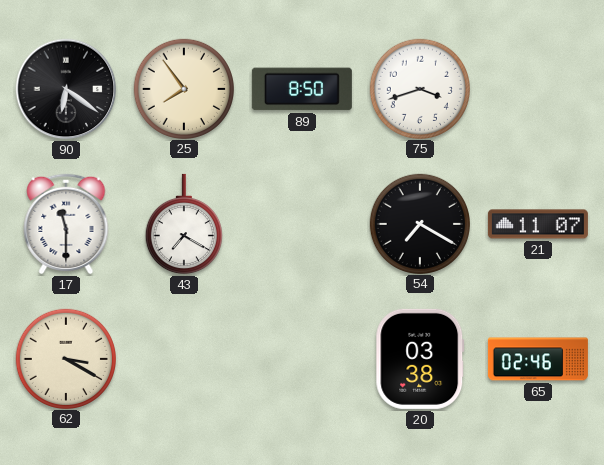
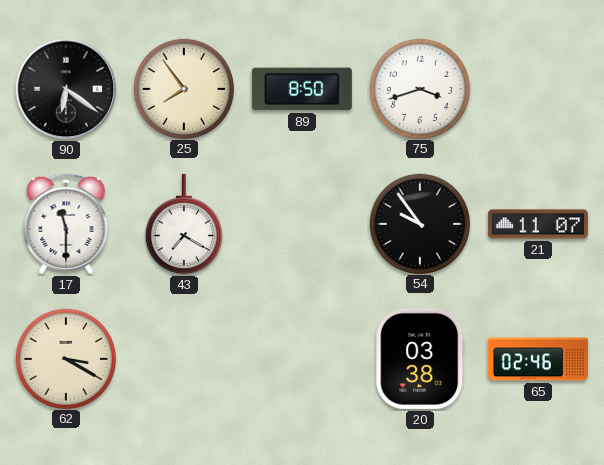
54: 7:20 -> 9:54 (419, 223)
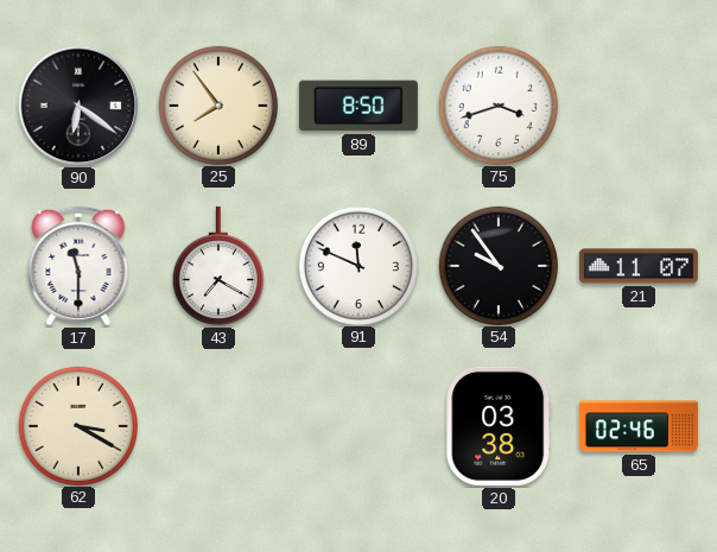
91: none -> 11:49 (357, 265)
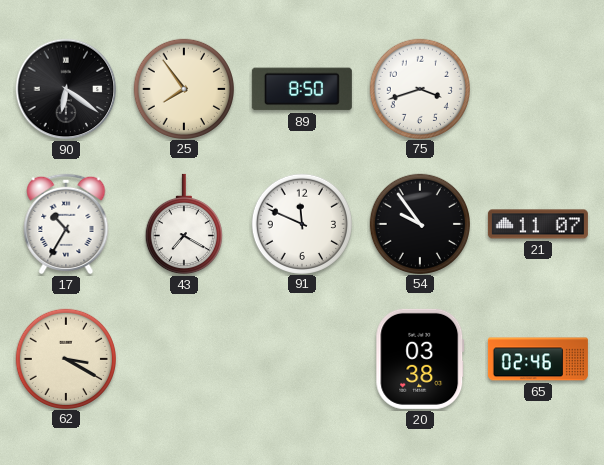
17: 11:30 -> 10:35 (66, 224)
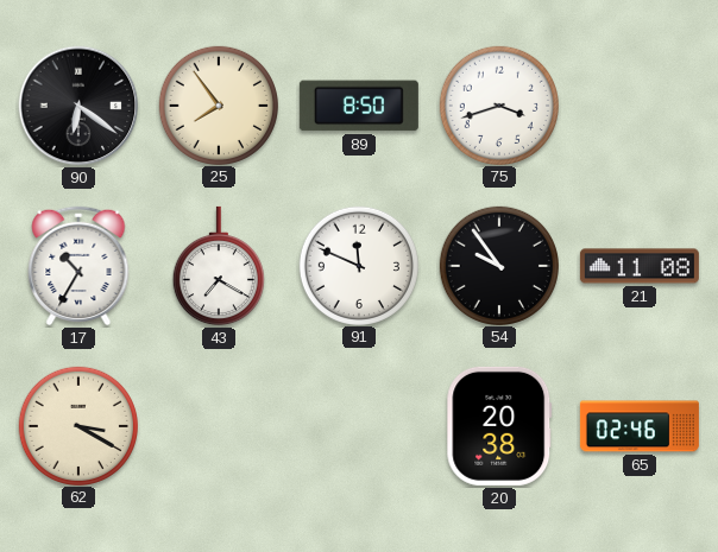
21: 11:07 -> 11:08 (640, 266)
20: 03:38 -> 20:38 (499, 426)
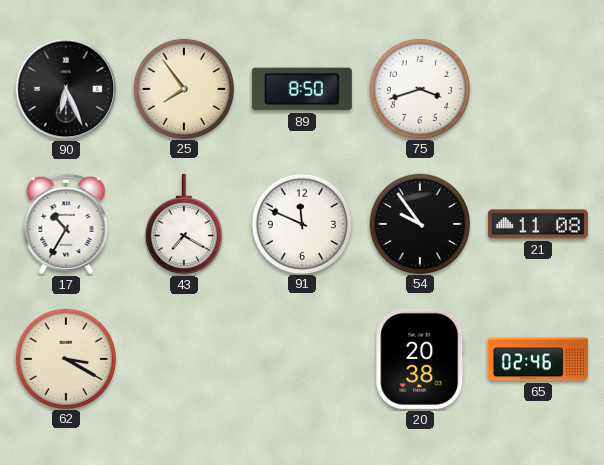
90: 6:21 -> 6:26 (66, 89)
